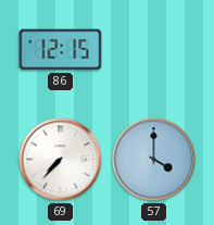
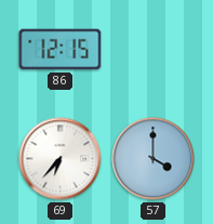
69: 7:37 -> 6:37 (61, 159)
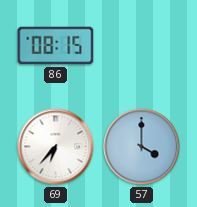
86: 12:15 -> 08:15 (56, 46)
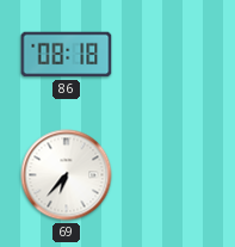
86: 08:15 -> 08:18 (67, 55)
57: 4:00 -> none (142, 147)
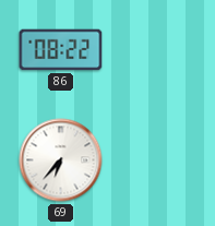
86: 08:18 -> 08:22 (61, 50)
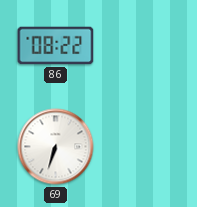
69: 6:37 -> 6:33 (56, 147)
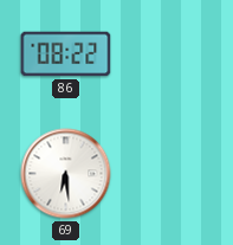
69: 6:33 -> 6:29 (66, 174)
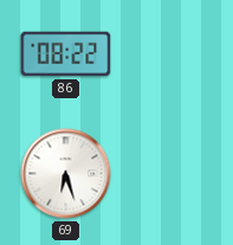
69: 6:29 -> 6:27 (66, 174)
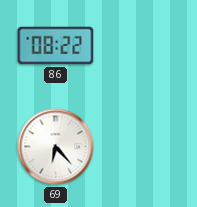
69: 6:27 -> 6:23 (56, 147)
